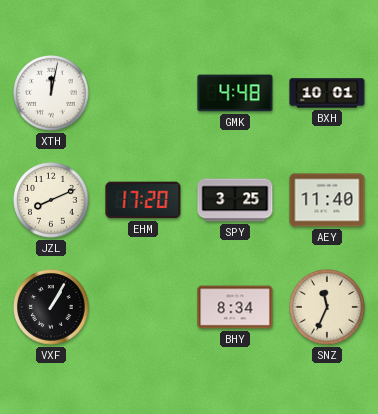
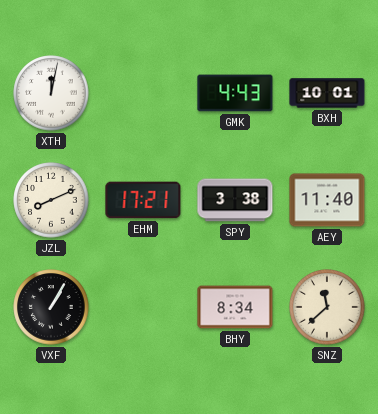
GMK: 4:48 -> 4:43 (235, 93)
EHM: 17:20 -> 17:21 (143, 200)
SPY: 3:25 -> 3:38 (235, 200)
SNZ: 11:34 -> 11:38 (327, 307)
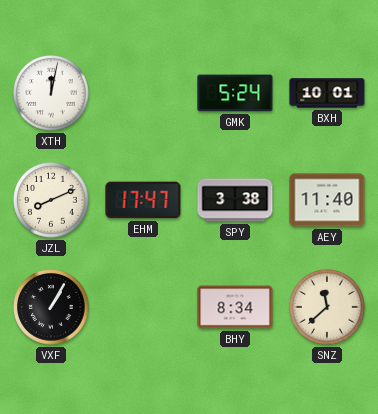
GMK: 4:43 -> 5:24 (235, 93)
EHM: 17:21 -> 17:47 (143, 200)
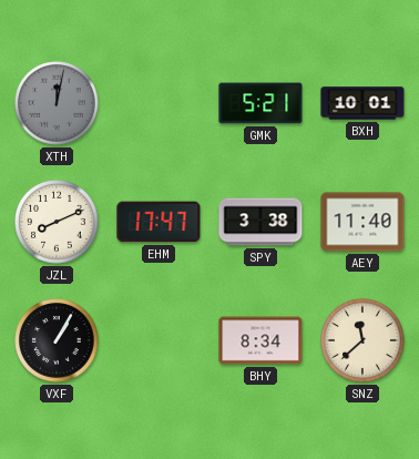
XTH dial: white -> grey (57, 103)
GMK: 5:24 -> 5:21 (260, 103)
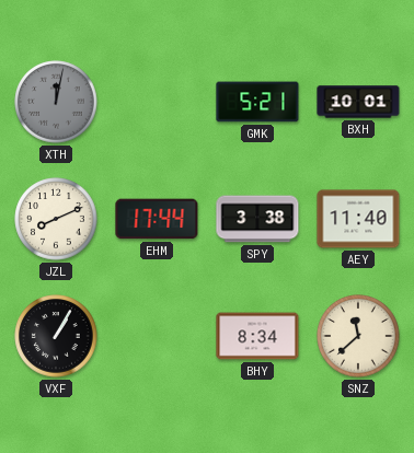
EHM: 17:47 -> 17:44 (157, 219)
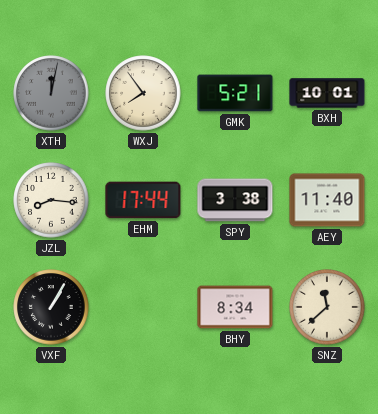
WXJ: none -> 7:54 (143, 93)
JZL: 8:11 -> 8:16 (51, 200)
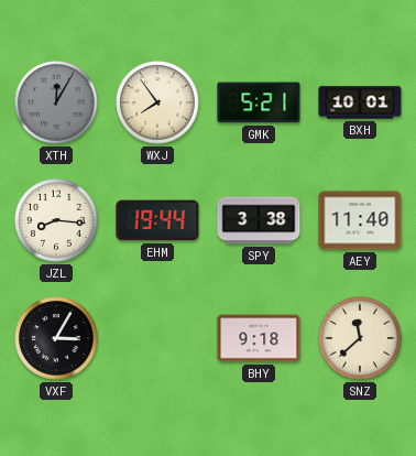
XTH: 12:02 -> 12:05 (56, 102)
EHM: 17:44 -> 19:44 (157, 220)
VXF: 1:05 -> 3:05 (56, 338)
BHY: 8:34 -> 9:18 (259, 338)
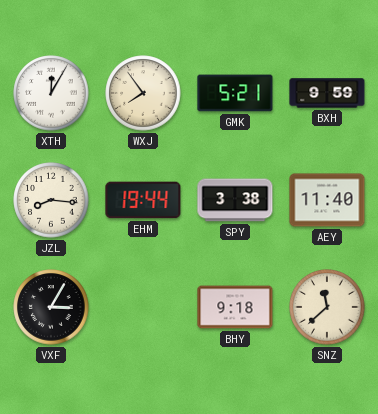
XTH dial: grey -> white (51, 93)
BXH: 10:01 -> 9:59 (327, 93)
